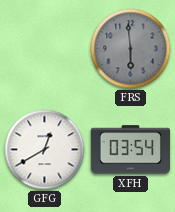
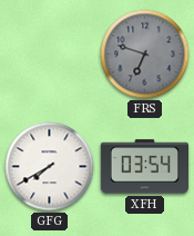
FRS: 5:59 -> 6:48 (145, 55)
GFG: 12:40 -> 7:40 (50, 167)
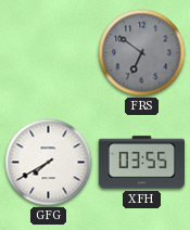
FRS: 6:48 -> 6:51 (142, 53)
XFH: 03:54 -> 03:55 (142, 163)
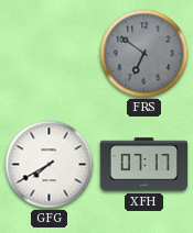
XFH: 03:55 -> 07:17 (144, 165)
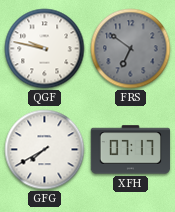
QGF: none -> 9:47 (45, 49)
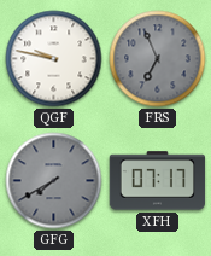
FRS: 6:51 -> 6:56 (158, 59)
GFG dial: white -> grey (54, 181)
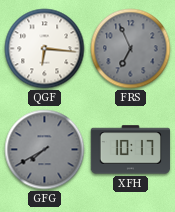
QGF: 9:47 -> 6:16 (45, 49)
XFH: 07:17 -> 10:17 (131, 150)
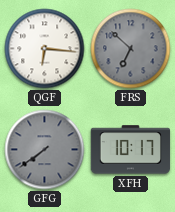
FRS: 6:56 -> 6:52 (131, 49)
GFG: 7:40 -> 7:39 (45, 150)
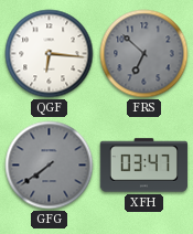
XFH: 10:17 -> 03:47 (144, 166)
